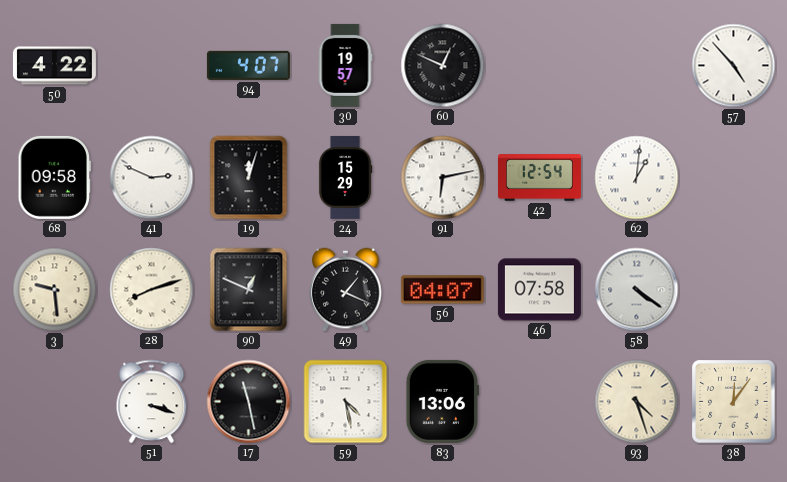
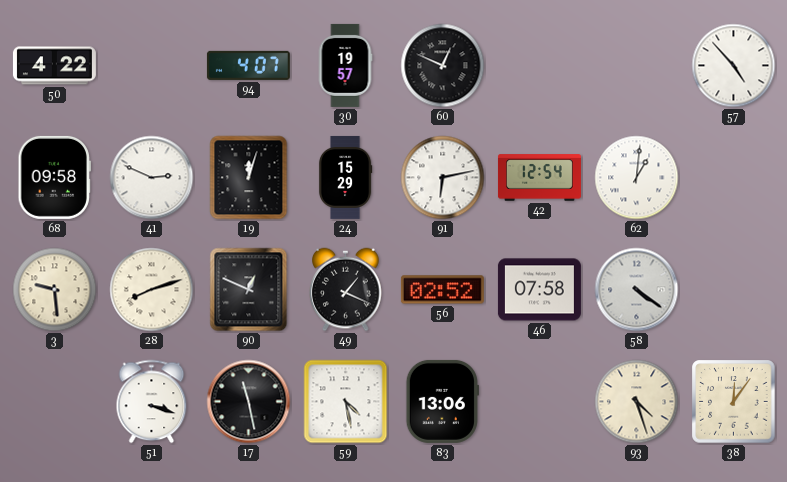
56: 04:07 -> 02:52 (442, 290)
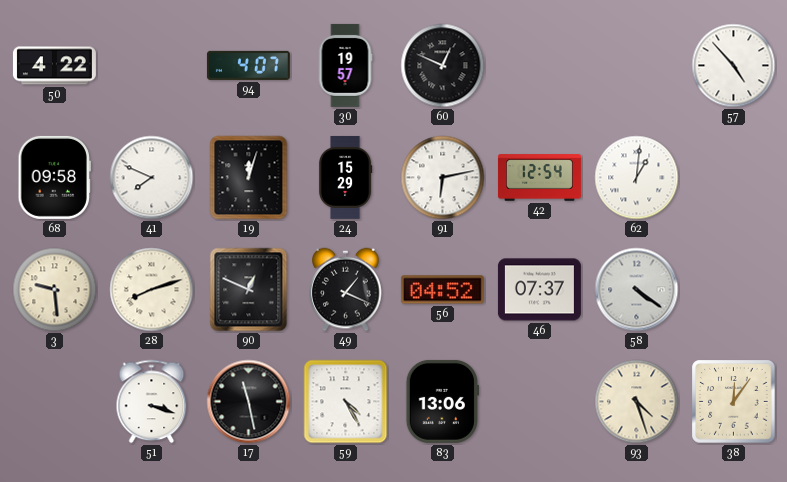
41: 2:49 -> 7:49 (152, 178)
56: 02:52 -> 04:52 (442, 290)
46: 07:58 -> 07:37 (539, 290)
59: 4:28 -> 4:25 (346, 402)
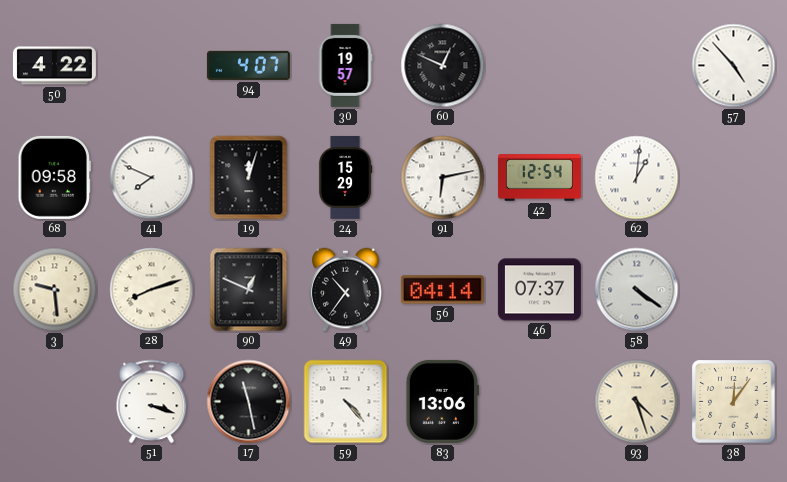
49: 1:19 -> 10:36 (346, 290)
56: 04:52 -> 04:14 (442, 290)
59: 4:25 -> 4:23 (346, 402)
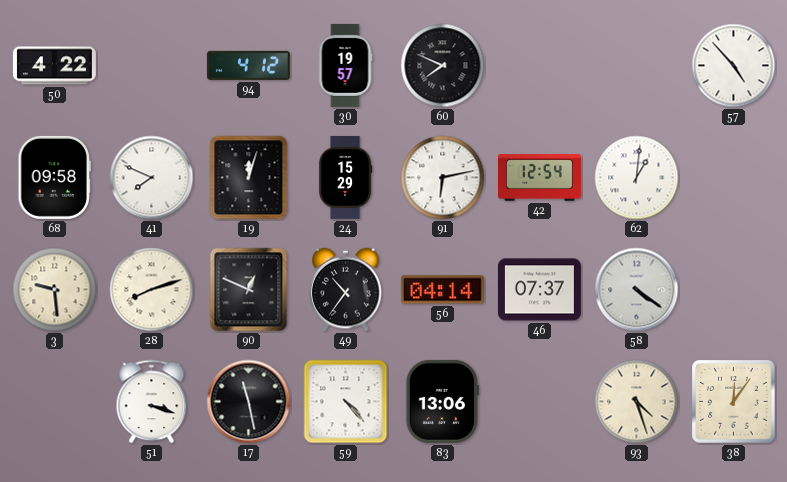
94: 4:07 -> 4:12 (248, 65)
60: 12:49 -> 7:49 (443, 66)
